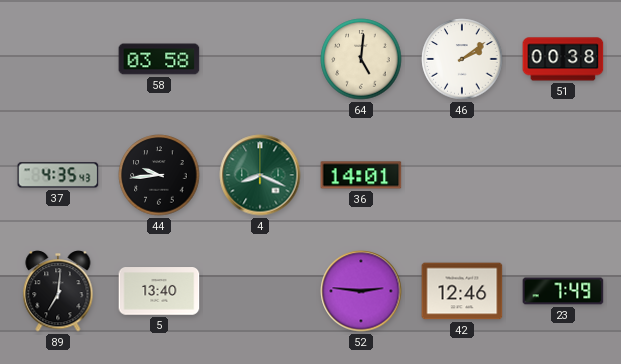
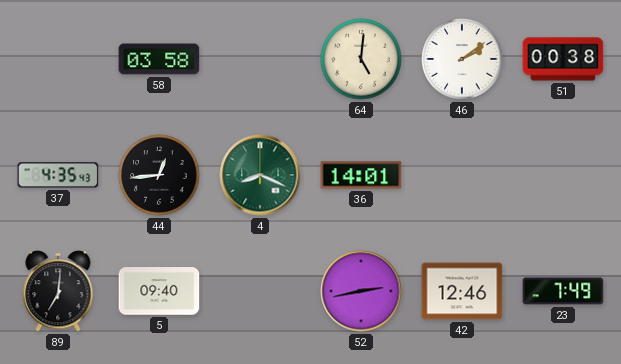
44: 9:44 -> 12:44 (159, 175)
5: 13:40 -> 09:40 (159, 291)
52: 2:46 -> 2:43 (361, 291)
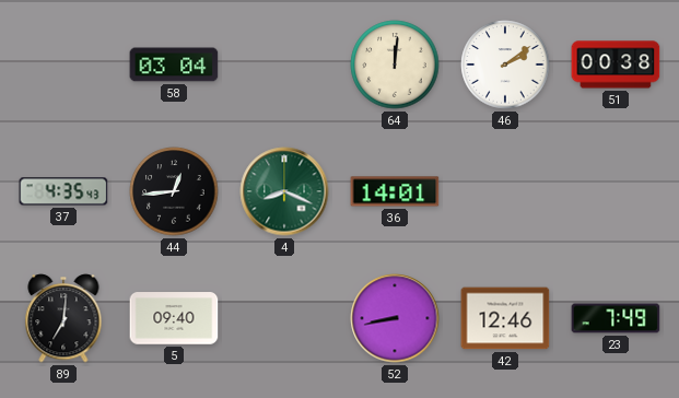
58: 03:58 -> 03:04 (174, 65)
64: 5:01 -> 12:01 (395, 65)
52: 2:43 -> 8:43 (395, 318)
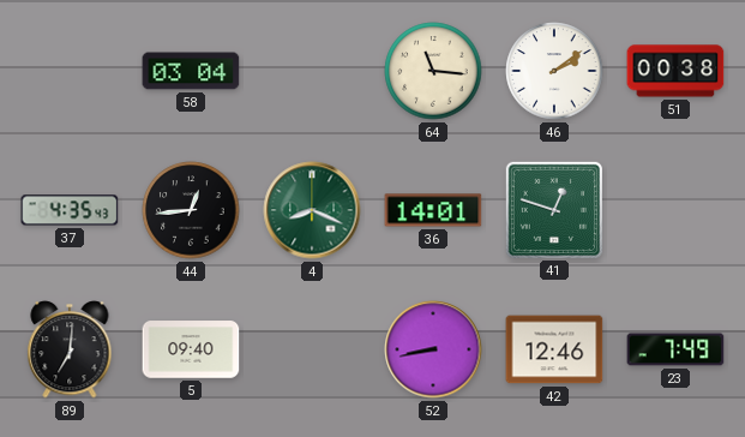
64: 12:01 -> 11:16 (433, 71)
41: none -> 12:48 (553, 209)
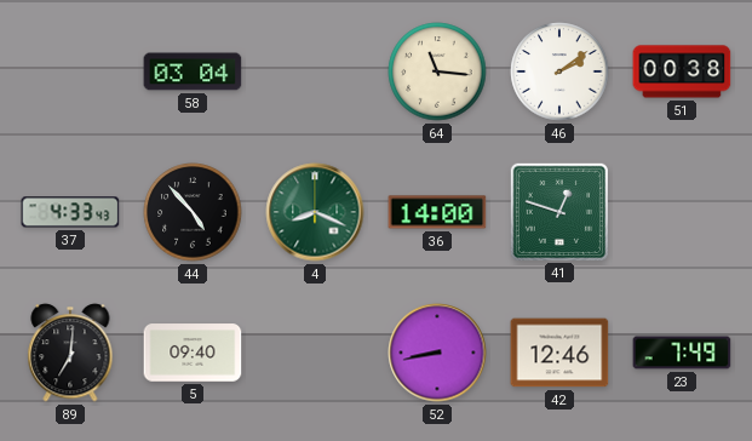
37: 4:35 -> 4:33 (70, 212)
44: 12:44 -> 4:53 (193, 212)
36: 14:01 -> 14:00 (437, 212)
